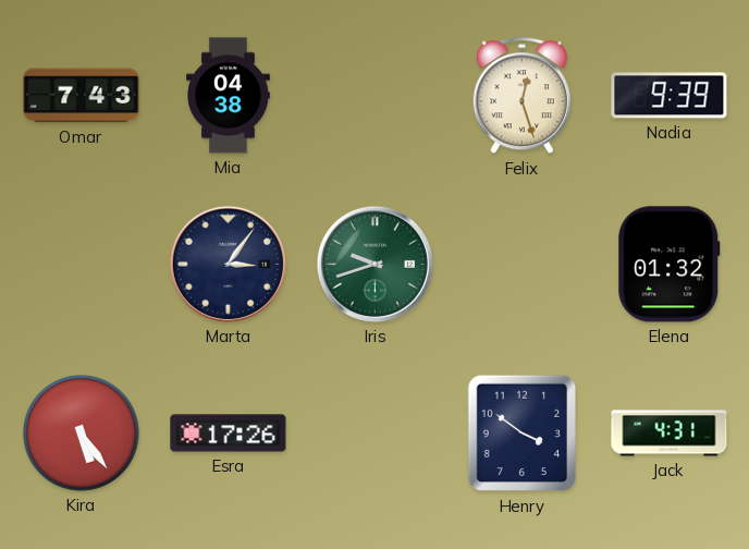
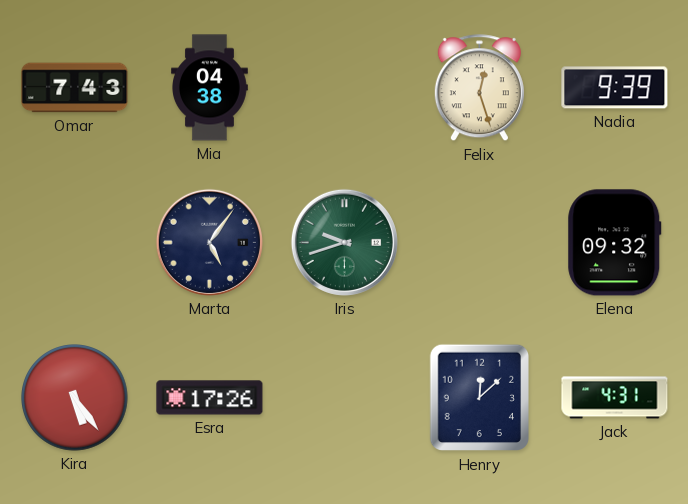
Marta: 3:06 -> 5:06 (209, 242)
Elena: 01:32 -> 09:32 (615, 243)
Henry: 3:51 -> 12:08 (479, 398)
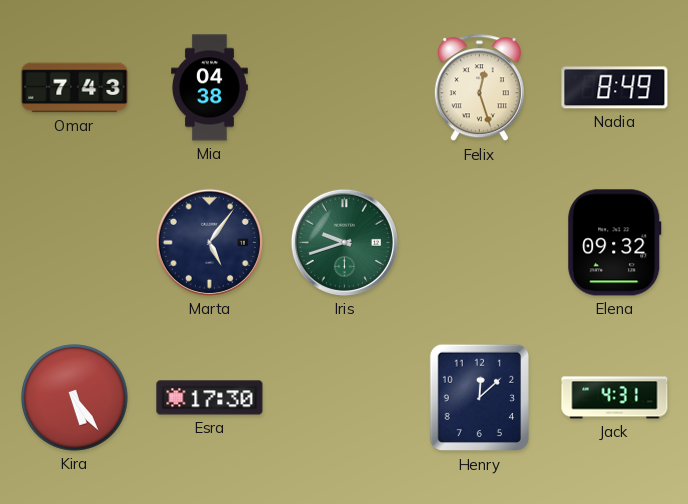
Nadia: 9:39 -> 8:49 (615, 88)
Esra: 17:26 -> 17:30 (210, 398)
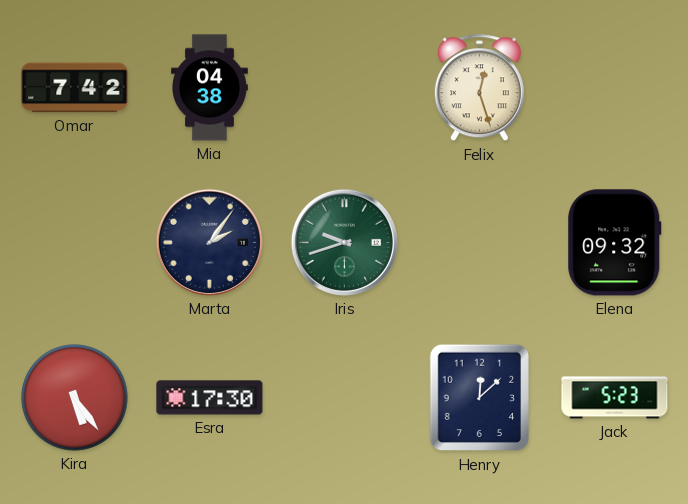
Omar: 7:43 -> 7:42 (75, 88)
Nadia: 8:49 -> none (615, 88)
Marta: 5:06 -> 2:06 (209, 242)
Jack: 4:31 -> 5:23 (615, 398)
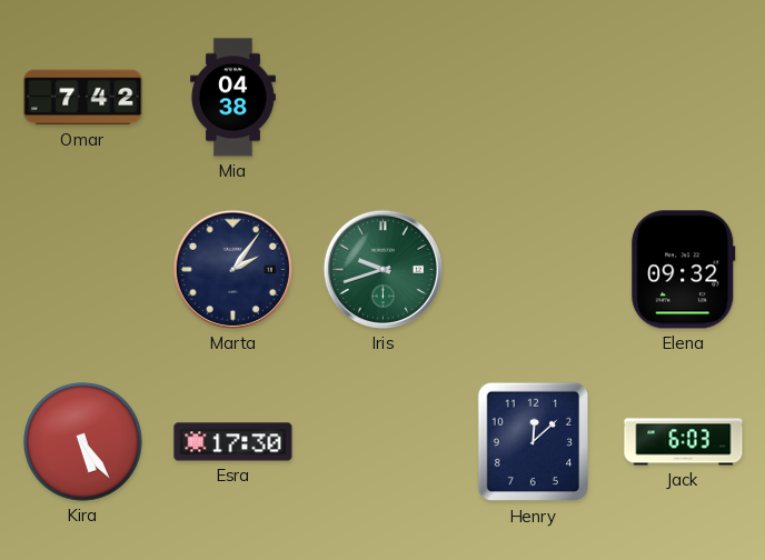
Felix: 12:27 -> none (479, 88)
Jack: 5:23 -> 6:03 (684, 442)
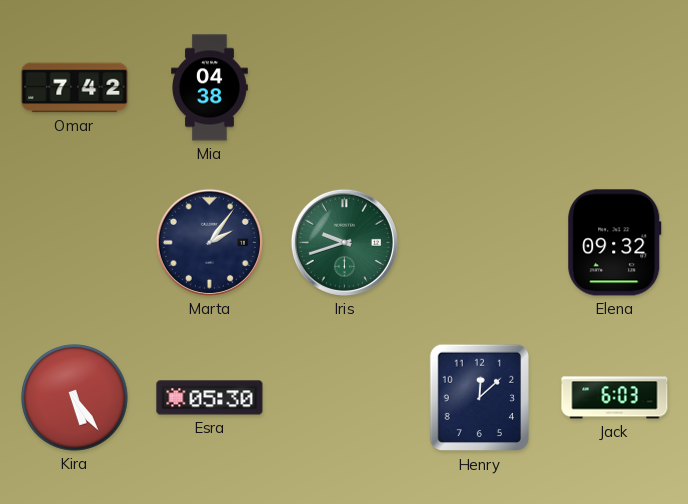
Esra: 17:30 -> 05:30 (210, 398)
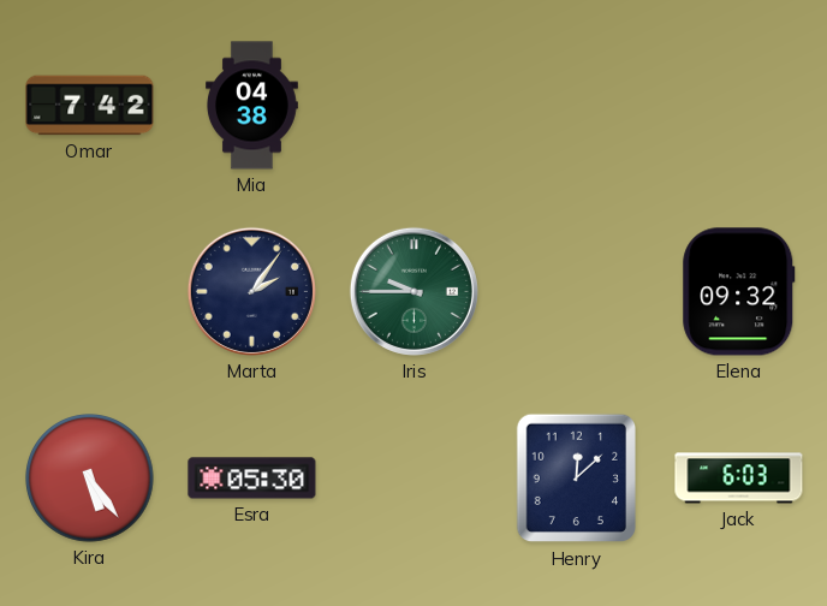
Iris: 9:42 -> 9:45 (413, 291)
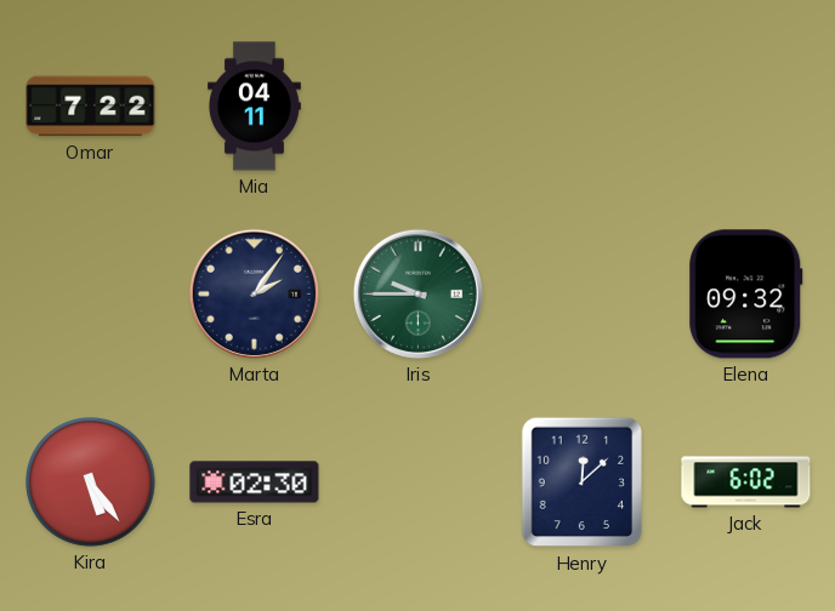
Omar: 7:42 -> 7:22 (91, 107)
Mia: 04:38 -> 04:11 (255, 107)
Esra: 05:30 -> 02:30 (255, 482)
Jack: 6:03 -> 6:02 (746, 482)
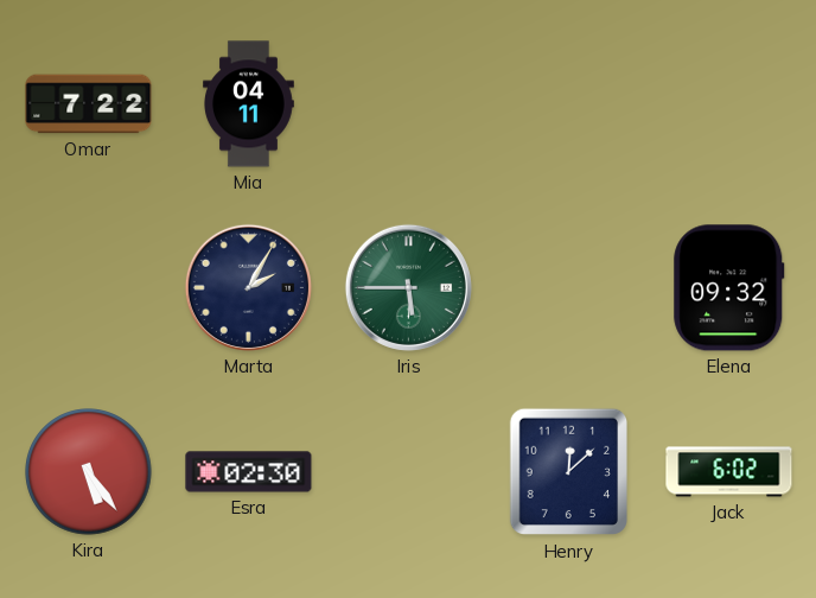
Marta: 2:06 -> 2:05 (248, 287)
Iris: 9:45 -> 5:45 (408, 287)
